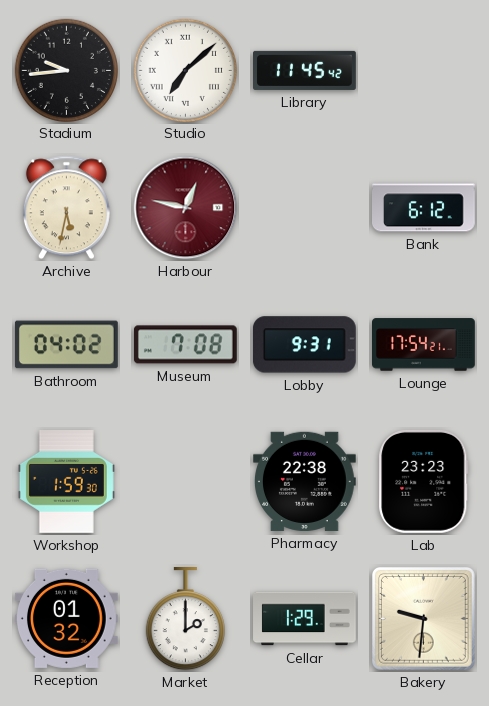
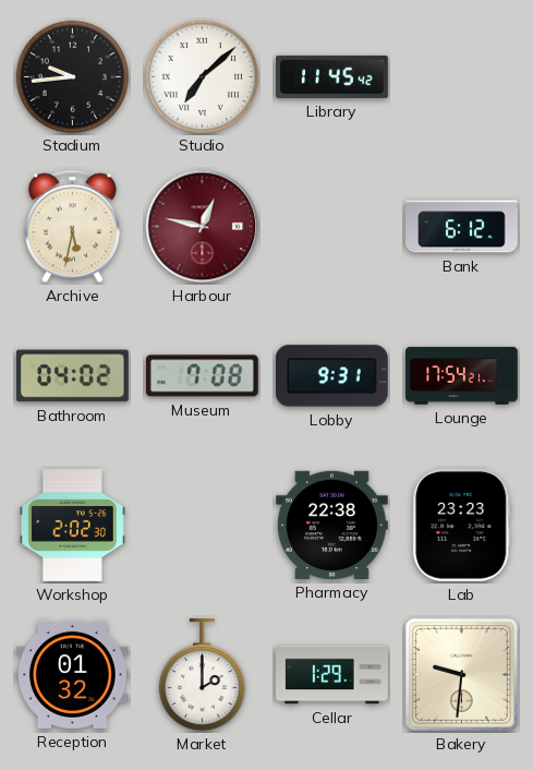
Workshop: 1:59 -> 2:02 (72, 526)
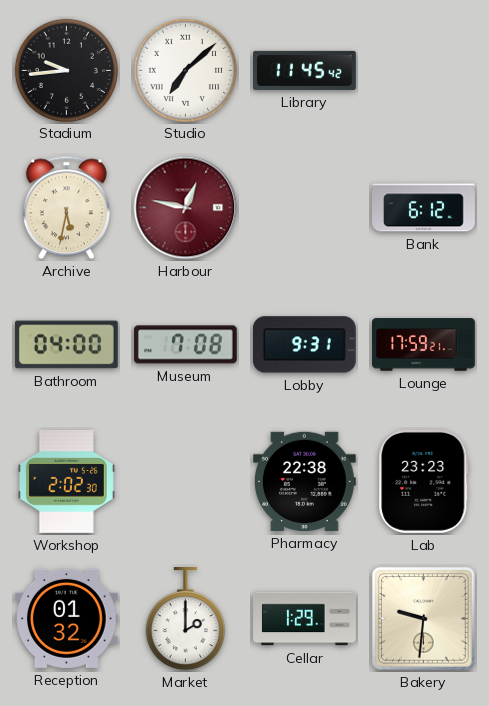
Bathroom: 04:02 -> 04:00 (66, 345)
Lounge: 17:54 -> 17:59 (424, 345)
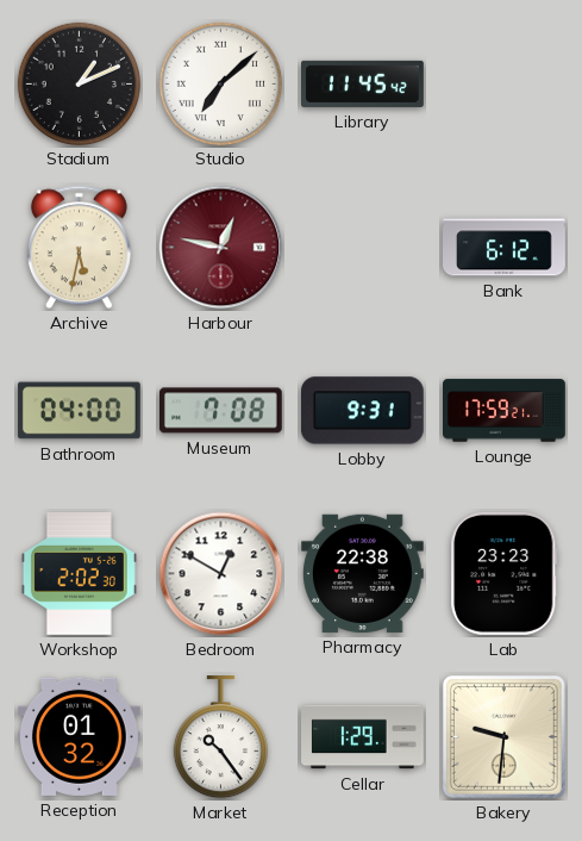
Stadium: 9:44 -> 1:11 (79, 83)
Bedroom: none -> 12:50 (221, 574)
Market: 2:00 -> 10:24 (220, 739)
